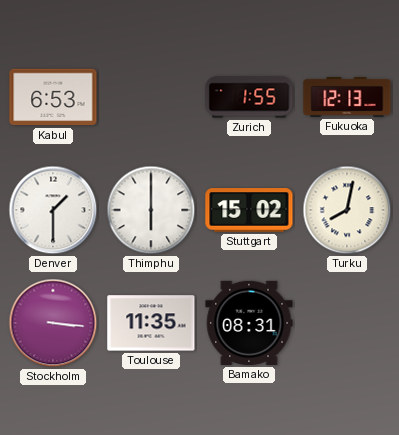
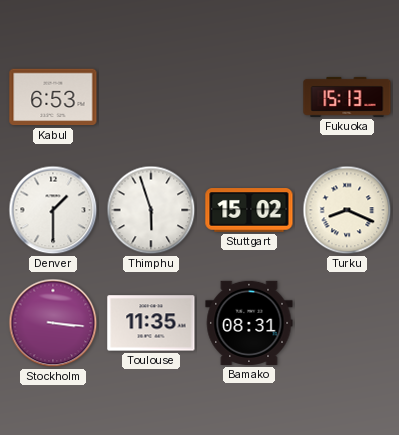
Zurich: 1:55 -> none (249, 97)
Fukuoka: 12:13 -> 15:13 (347, 97)
Thimphu: 6:00 -> 5:57 (151, 210)
Turku: 8:02 -> 8:19 (347, 210)
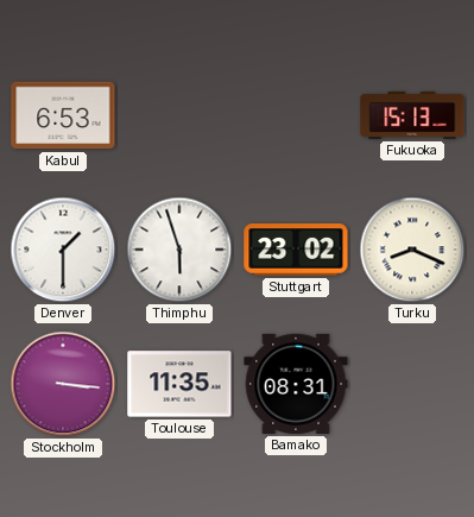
Stuttgart: 15:02 -> 23:02 (296, 250)
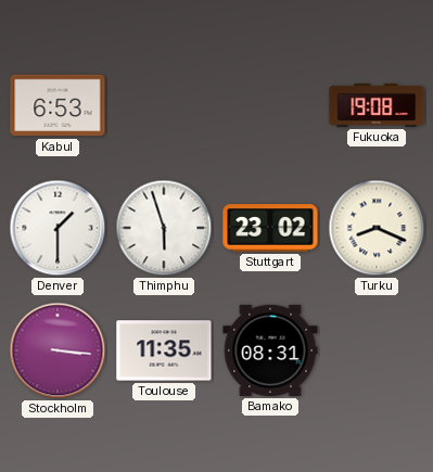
Fukuoka: 15:13 -> 19:08 (377, 105)
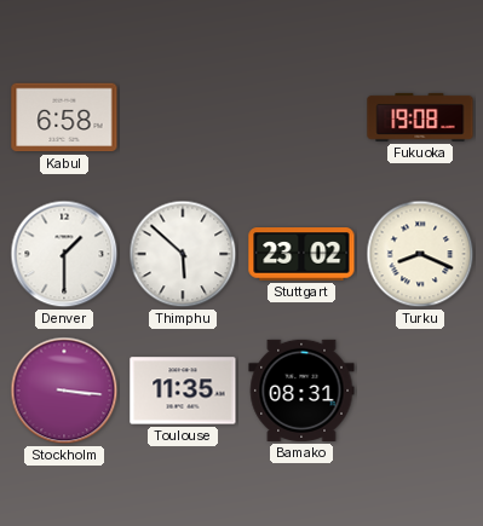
Kabul: 6:53 -> 6:58 (64, 117)
Thimphu: 5:57 -> 5:52 (183, 254)
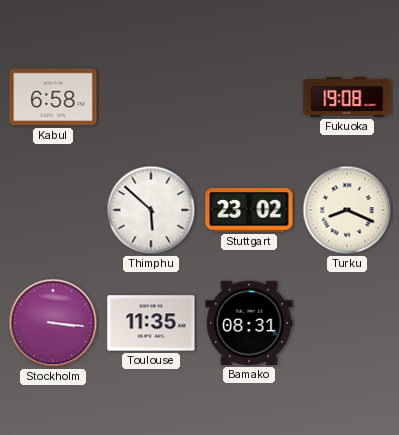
Denver: 1:30 -> none (64, 254)
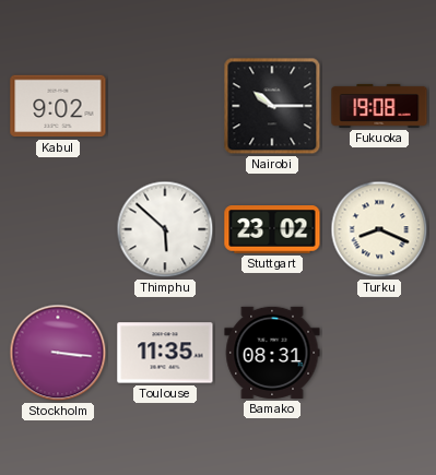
Kabul: 6:58 -> 9:02 (58, 106)
Nairobi: none -> 10:15 (272, 106)
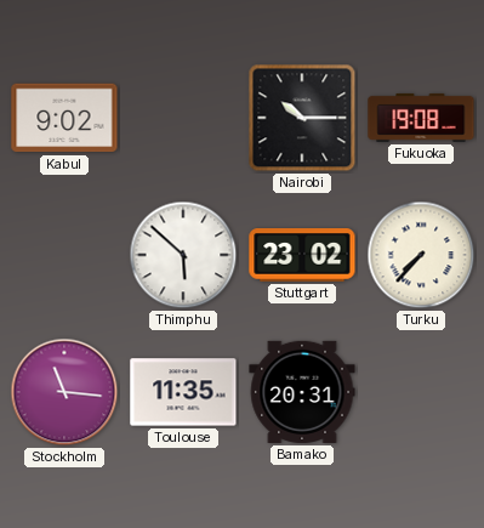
Turku: 8:19 -> 7:37 (421, 255)
Stockholm: 3:16 -> 11:16 (64, 392)
Bamako: 08:31 -> 20:31 (302, 392)
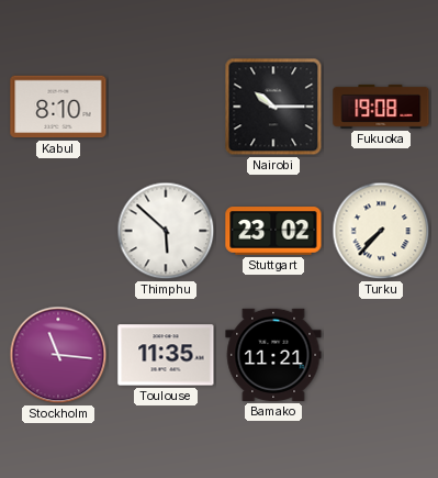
Kabul: 9:02 -> 8:10 (58, 107)
Bamako: 20:31 -> 11:21 (273, 355)
